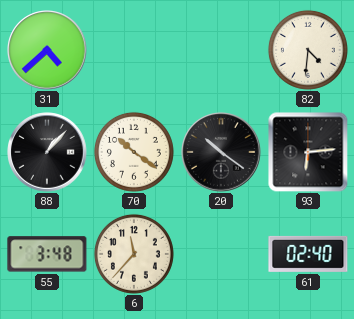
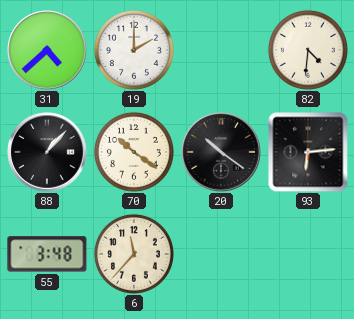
19: none -> 2:00 (134, 50)
61: 02:40 -> none (308, 254)
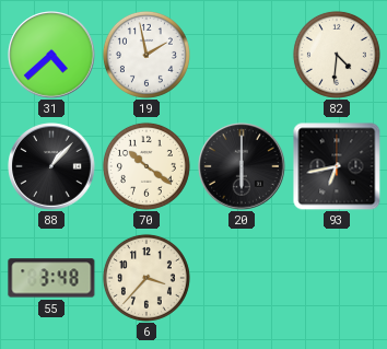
19: 2:00 -> 1:58 (146, 55)
20: 10:21 -> 6:00 (242, 166)
93: 6:14 -> 6:43 (337, 166)
6: 11:37 -> 3:37 (146, 278)
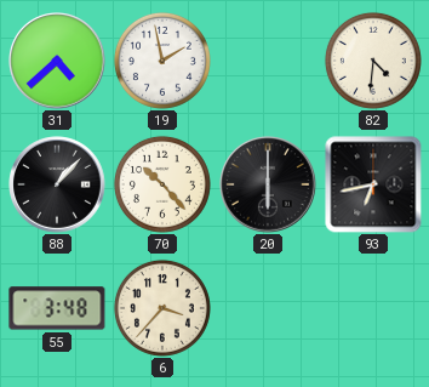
70: 10:21 -> 10:23 (162, 184)
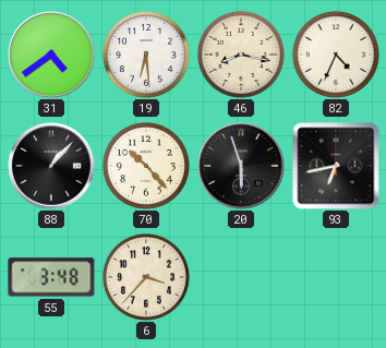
31: 4:38 -> 4:39 (51, 55)
19: 1:58 -> 6:29 (146, 55)
46: none -> 8:17 (241, 55)
82: 4:31 -> 4:34 (336, 55)
20: 6:00 -> 5:57 (241, 166)
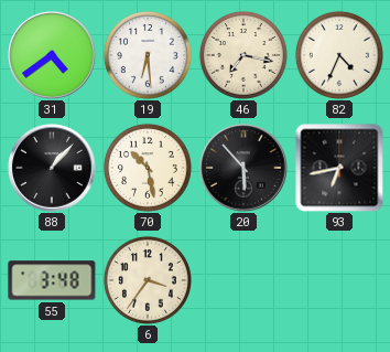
46: 8:17 -> 7:17 (243, 55)
70: 10:23 -> 10:28 (148, 168)
20: 5:57 -> 5:53 (243, 168)
6: 3:37 -> 3:36 (148, 280)
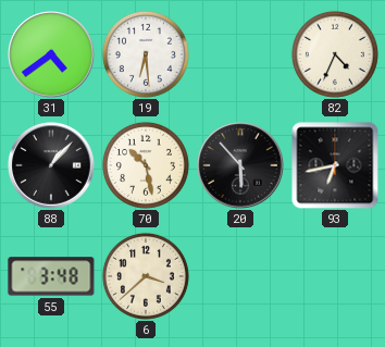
46: 7:17 -> none (243, 55)
6: 3:36 -> 3:38 (146, 276)
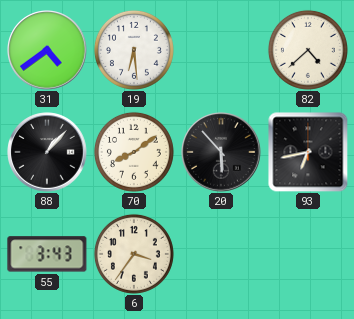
82: 4:34 -> 4:38 (308, 50)
70: 10:28 -> 8:09 (134, 152)
55: 3:48 -> 3:43 (47, 254)
6: 3:38 -> 3:36 (134, 254)
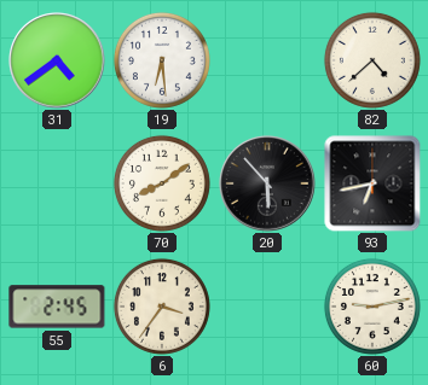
88: 1:07 -> none (47, 152)
55: 3:43 -> 2:45 (57, 307)
60: none -> 9:13 (372, 307)
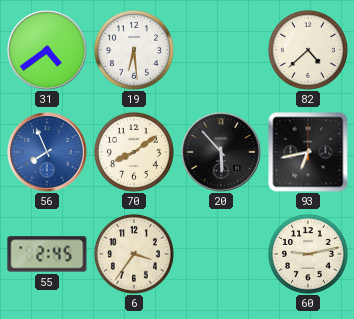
56: none -> 7:56 (47, 152)
